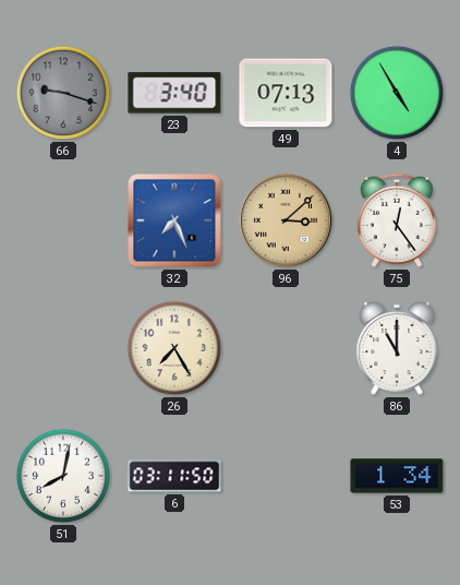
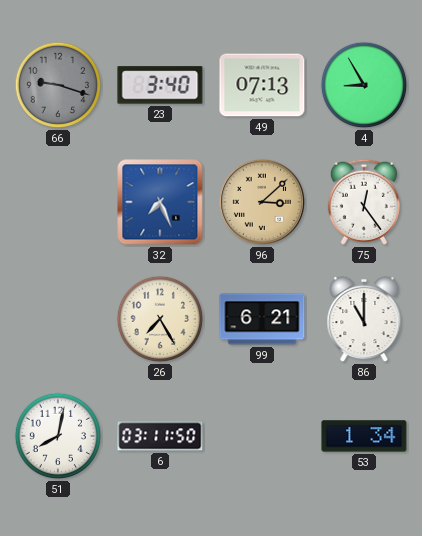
4: 4:55 -> 8:55 (364, 85)
99: none -> 6:21 (262, 319)
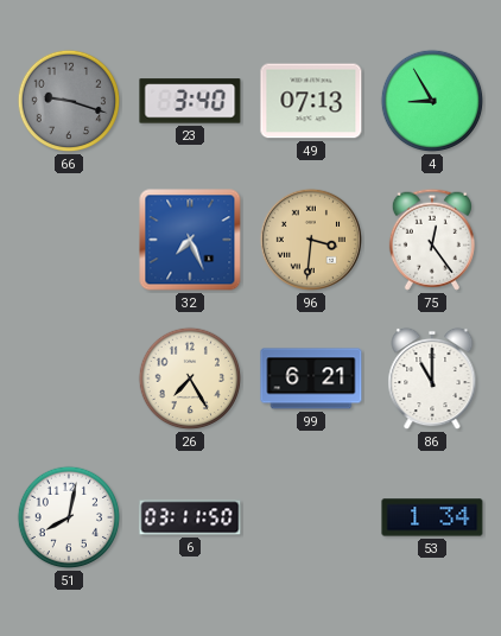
96: 3:08 -> 3:31 (311, 240)
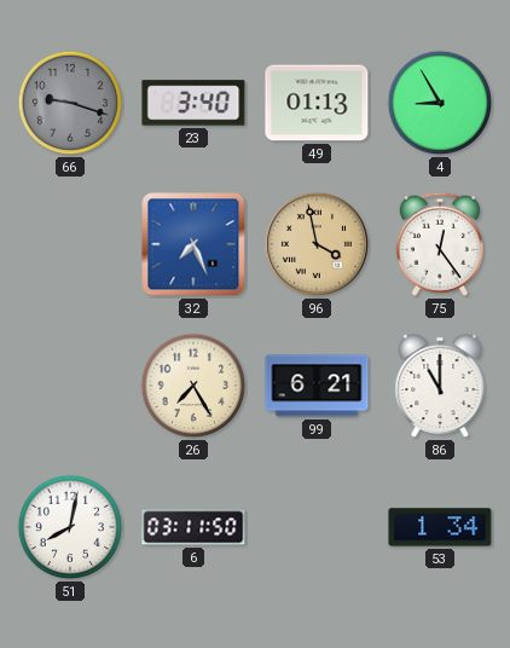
49: 07:13 -> 01:13 (317, 103)
96: 3:31 -> 3:58 (317, 244)
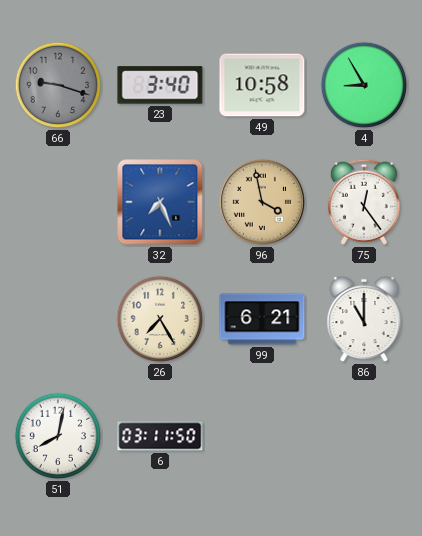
49: 01:13 -> 10:58 (262, 85)
53: 1:34 -> none (440, 527)
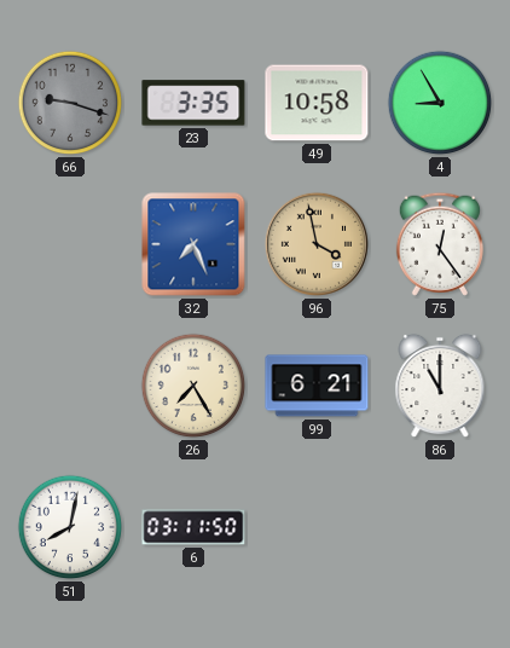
23: 3:40 -> 3:35 (193, 103)
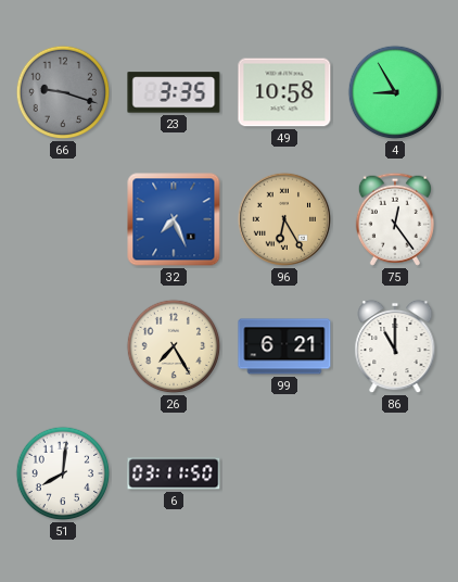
96: 3:58 -> 6:25 (284, 219)
51: 8:02 -> 8:01 (63, 473)
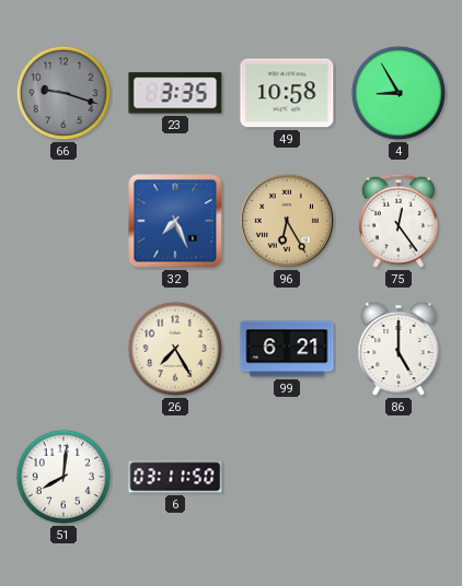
86: 11:00 -> 5:00 (399, 349)
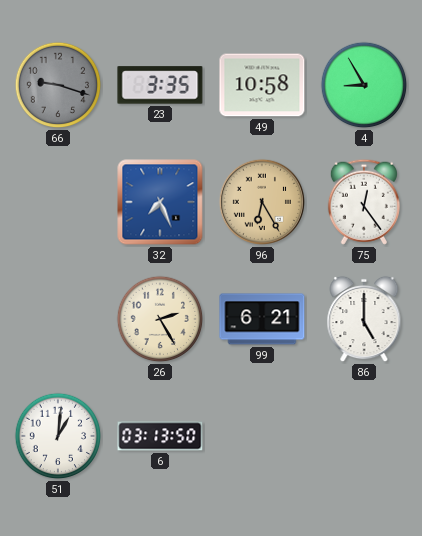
26: 7:25 -> 2:25 (160, 319)
51: 8:01 -> 1:01 (58, 436)
6: 03:11 -> 03:13 (160, 436)
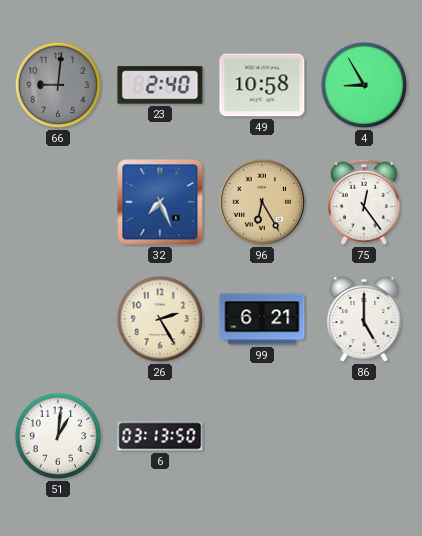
66: 9:18 -> 9:01 (58, 85)
23: 3:35 -> 2:40 (160, 85)
